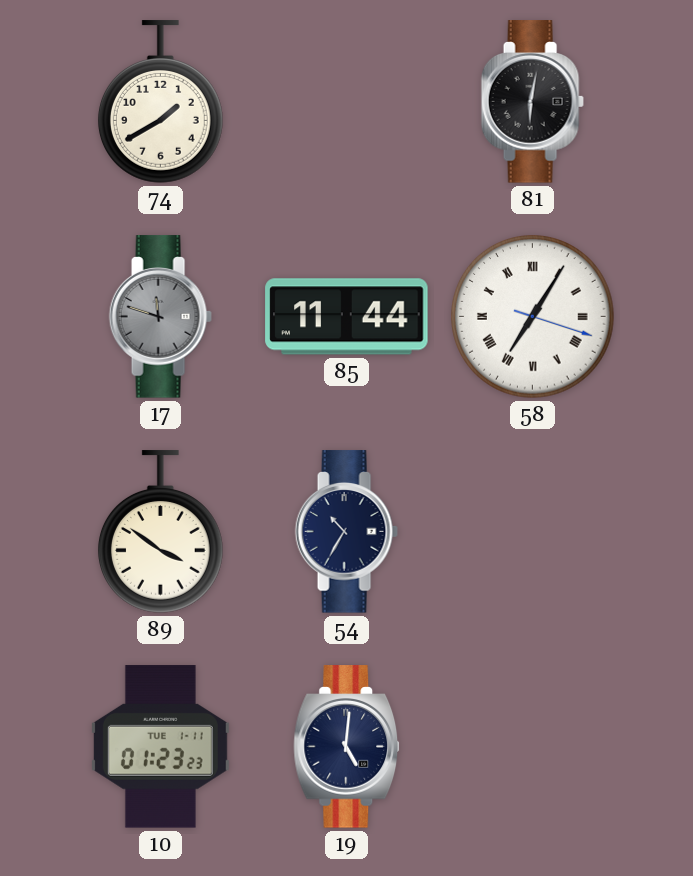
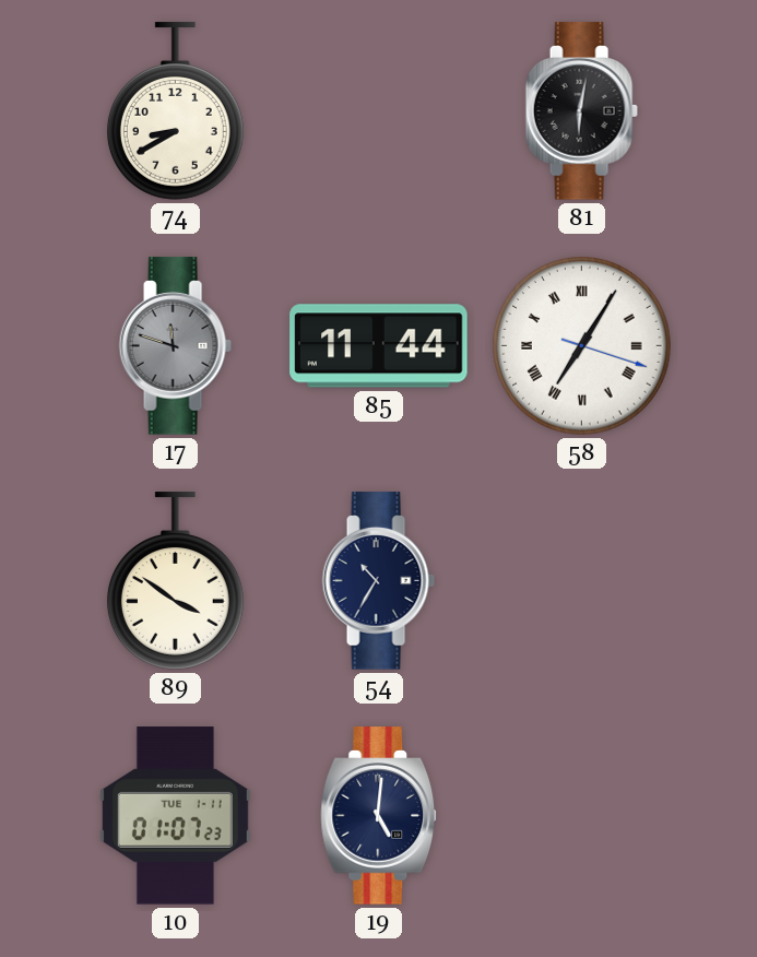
74: 1:40 -> 8:40 (175, 111)
10: 01:23 -> 01:07 (175, 816)
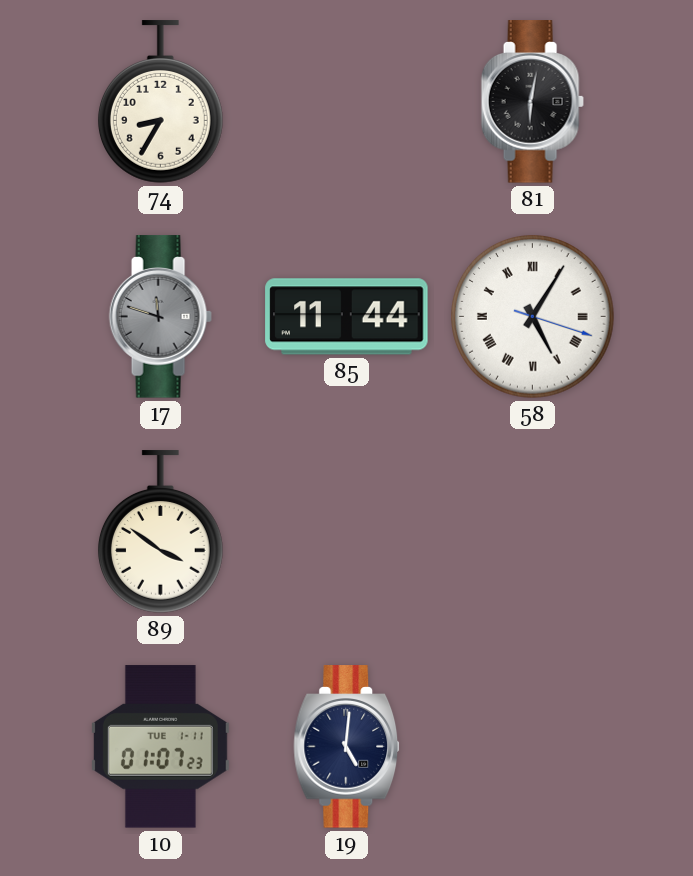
74: 8:40 -> 8:35 (160, 102)
58: 7:05 -> 5:05 (533, 317)
54: 10:35 -> none (378, 581)
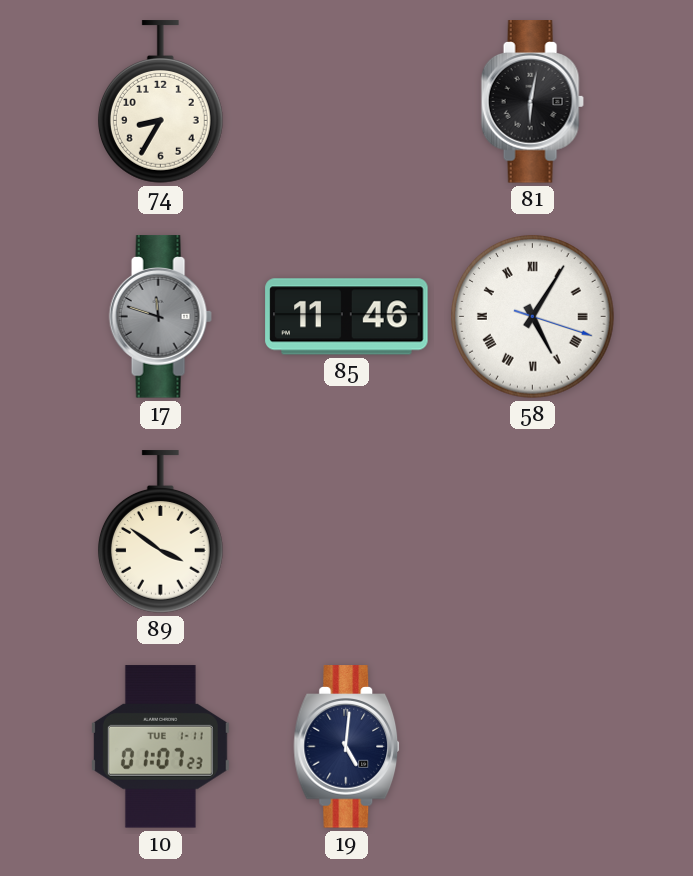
85: 11:44 -> 11:46 (347, 317)
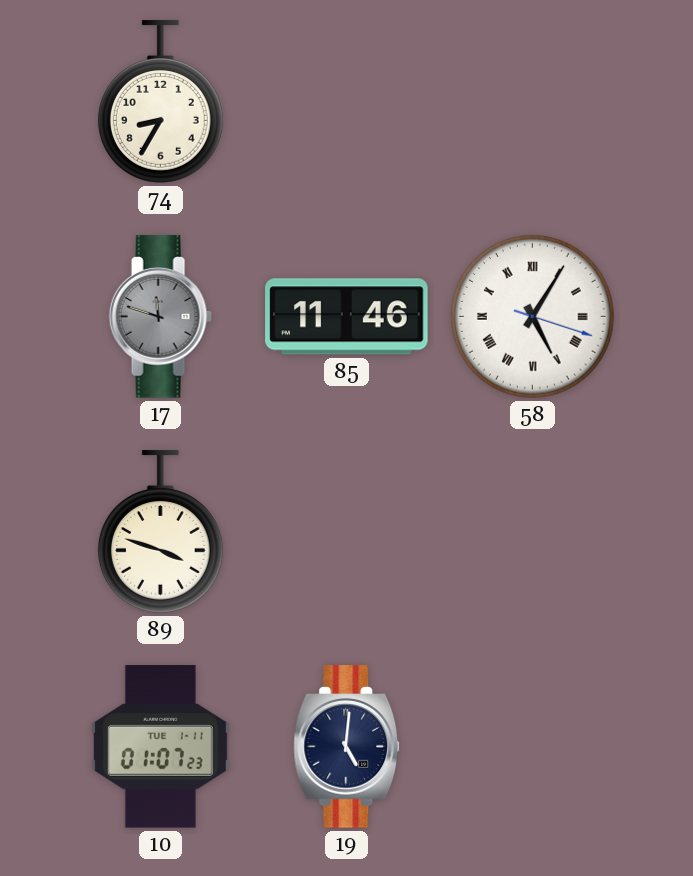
81: 6:02 -> none (532, 102)
89: 3:51 -> 3:48 (160, 532)
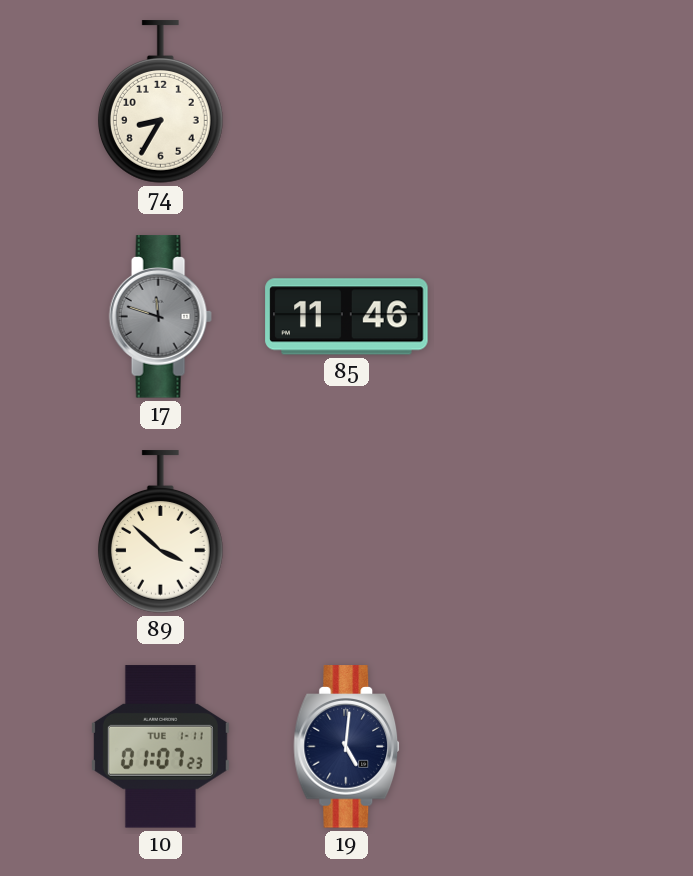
58: 5:05 -> none (533, 317)
89: 3:48 -> 3:52 (160, 532)
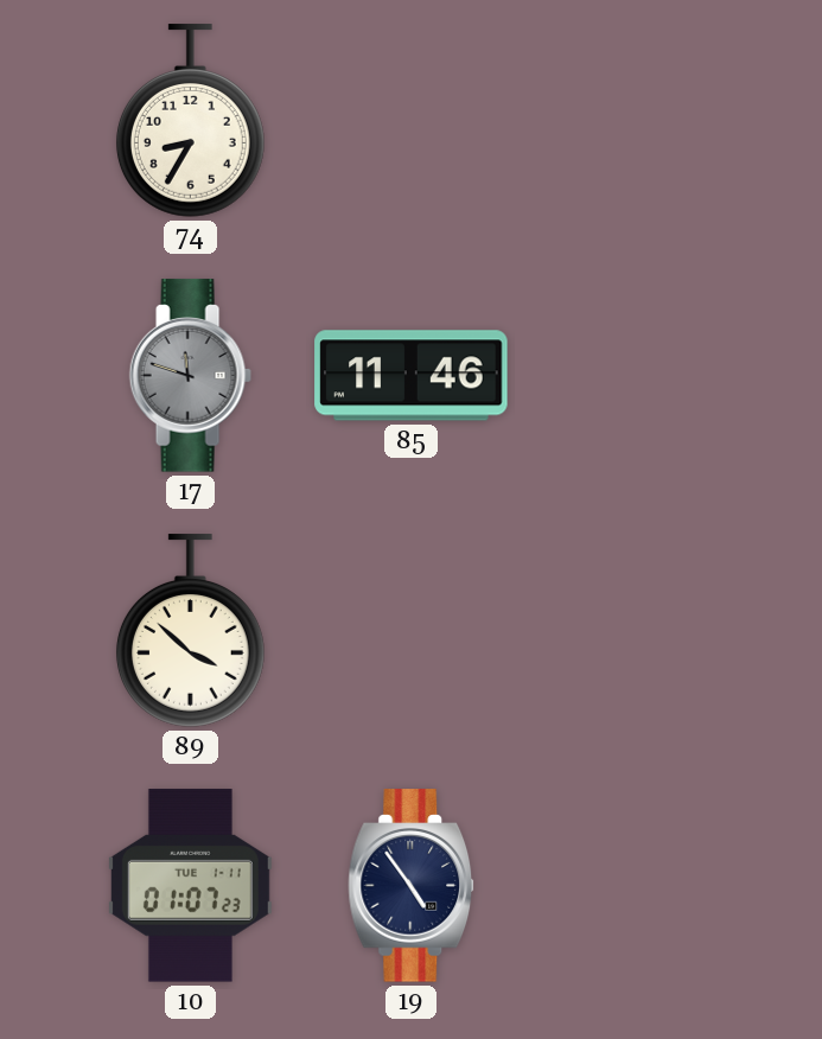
19: 5:01 -> 4:54 (412, 886)
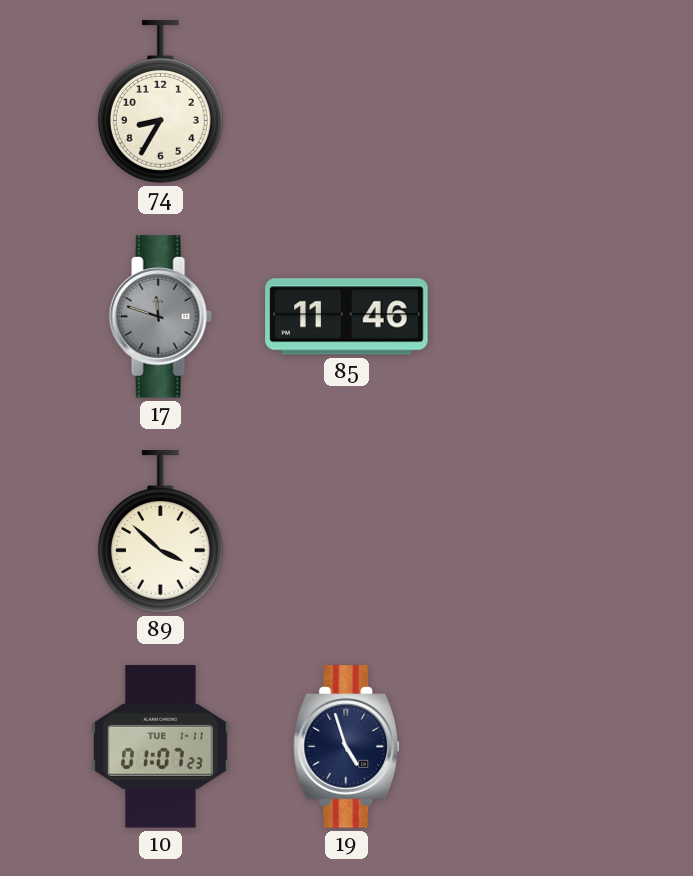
19: 4:54 -> 4:57 (347, 747)
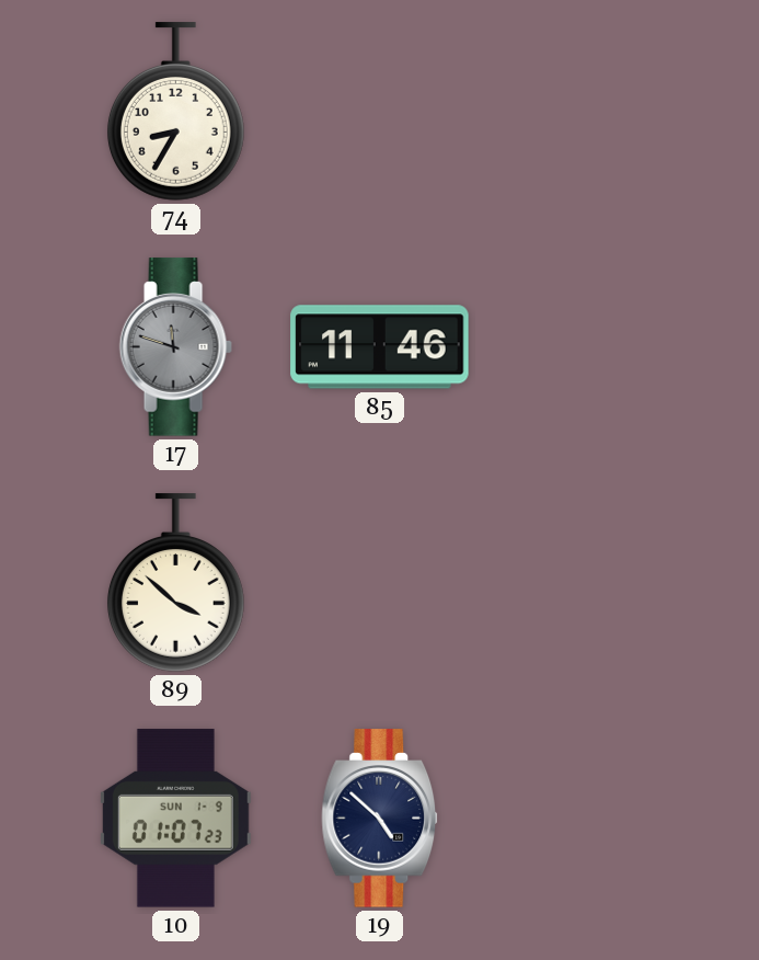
10 date: TUE 1-11 -> SUN 1-9 (175, 819)
19: 4:57 -> 4:52 (380, 819)
